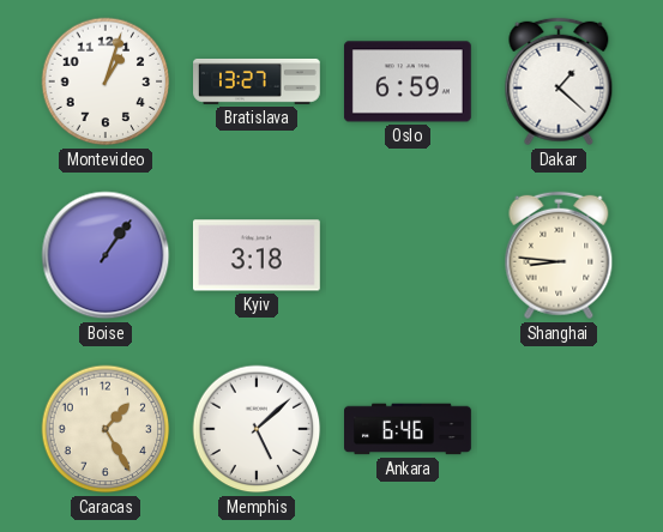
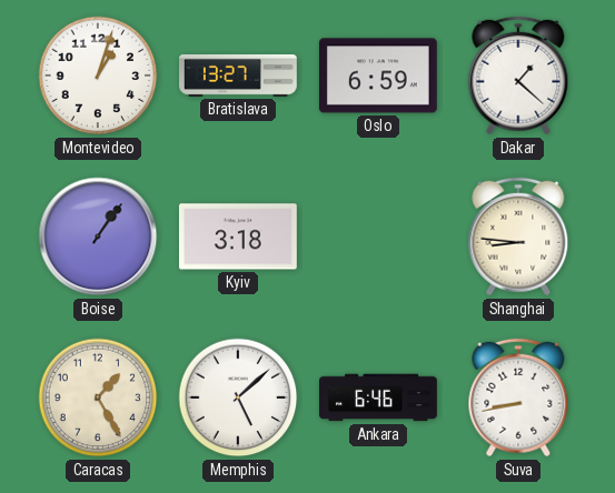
Suva: none -> 8:43 (518, 398)
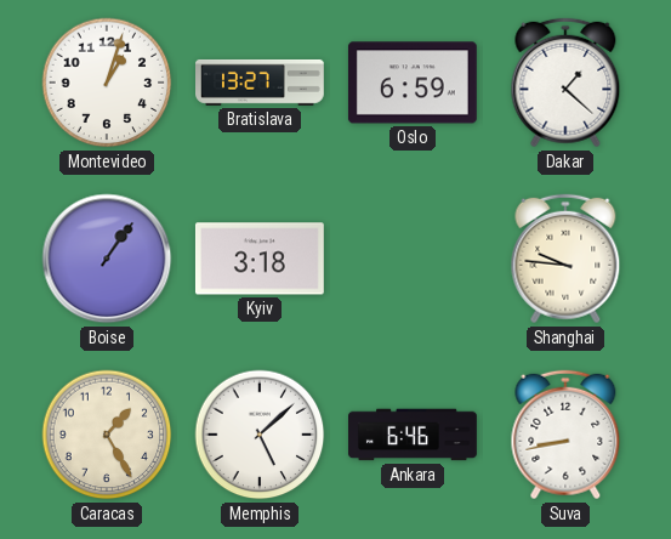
Shanghai: 8:46 -> 9:46 (565, 259)
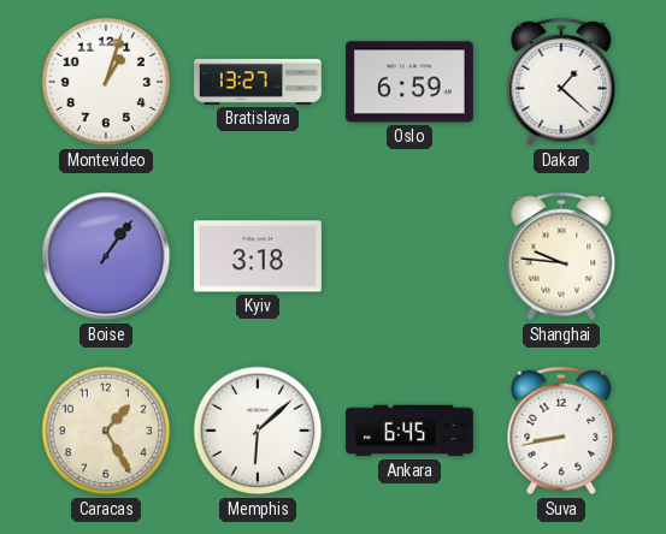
Memphis: 5:08 -> 6:08 (258, 431)
Ankara: 6:46 -> 6:45 (411, 431)
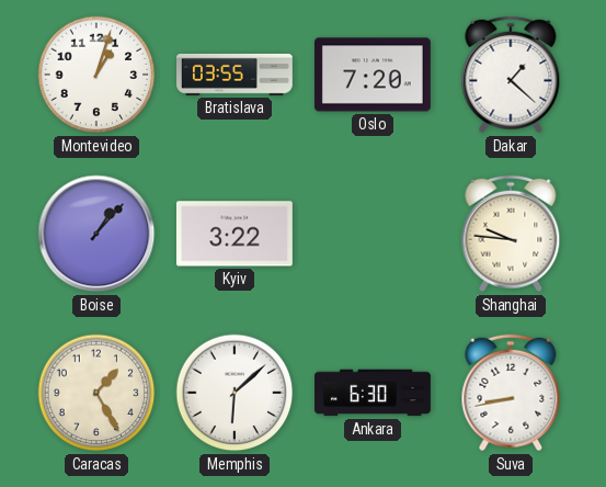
Bratislava: 13:27 -> 03:55 (236, 75)
Oslo: 6:59 -> 7:20 (373, 75)
Boise: 1:06 -> 1:07 (96, 234)
Kyiv: 3:18 -> 3:22 (235, 234)
Ankara: 6:45 -> 6:30 (374, 393)
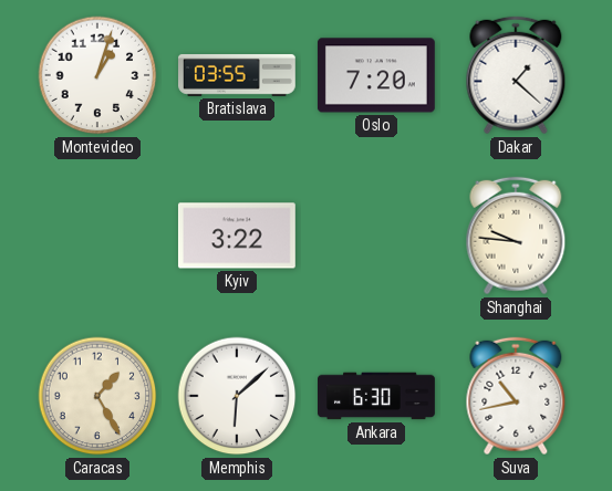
Boise: 1:07 -> none (96, 234)
Suva: 8:43 -> 10:43 (516, 396)
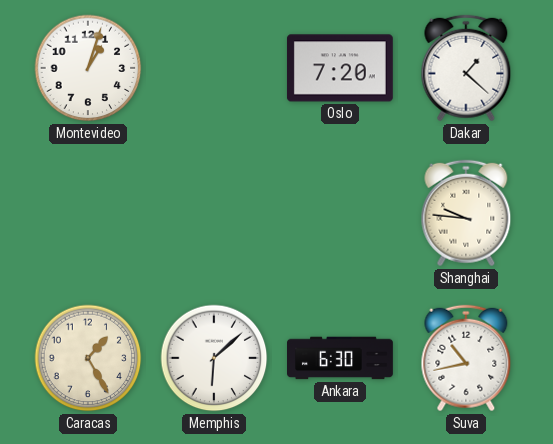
Bratislava: 03:55 -> none (238, 75)
Kyiv: 3:22 -> none (237, 236)
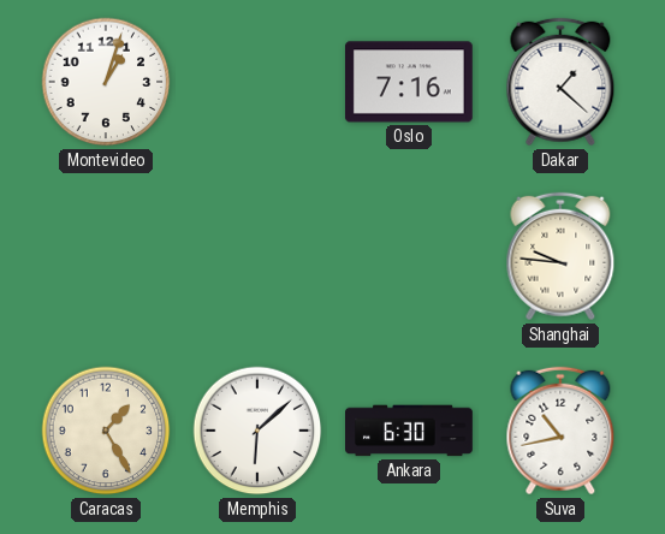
Oslo: 7:20 -> 7:16 (409, 82)
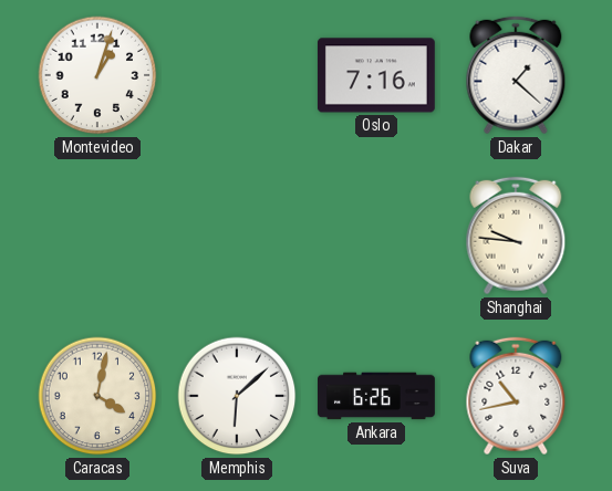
Caracas: 1:25 -> 4:02 (97, 396)
Ankara: 6:30 -> 6:26 (377, 396)
